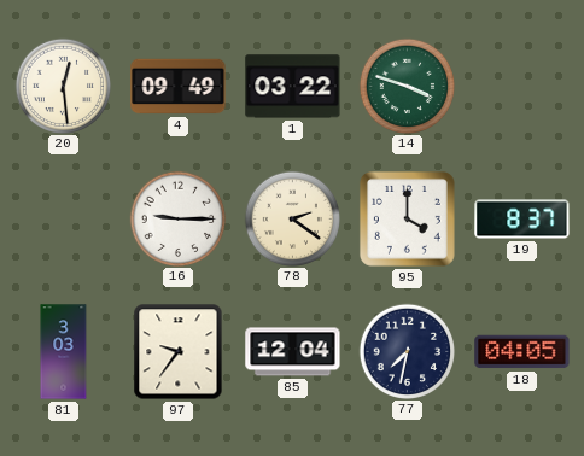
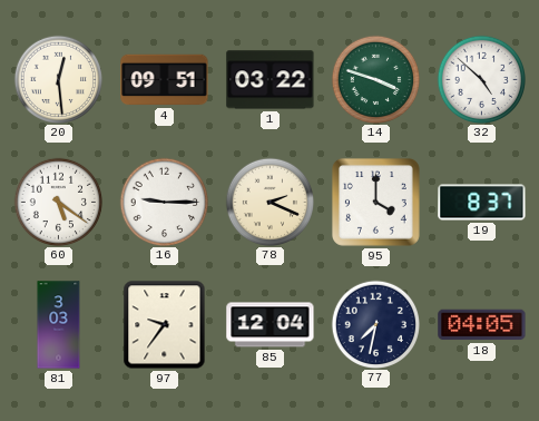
4: 09:49 -> 09:51 (165, 80)
32: none -> 4:52 (481, 79)
60: none -> 5:21 (58, 202)
78: 2:21 -> 2:19 (269, 202)
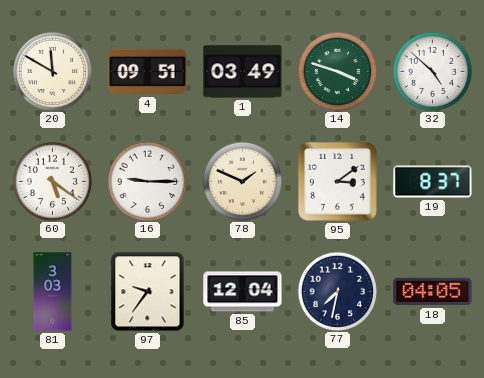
20: 12:29 -> 11:50 (52, 71)
1: 03:22 -> 03:49 (243, 72)
78: 2:19 -> 1:49 (242, 181)
95: 4:00 -> 3:09 (337, 181)
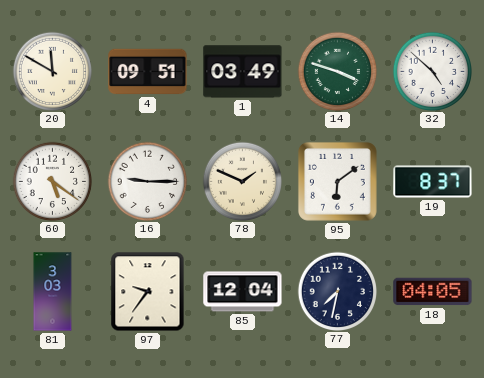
95: 3:09 -> 6:09 (337, 181)
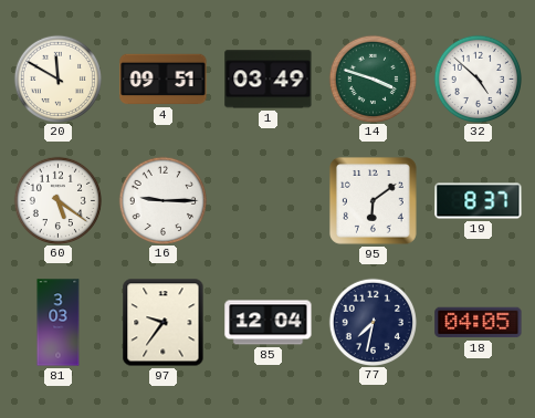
78: 1:49 -> none (242, 181)
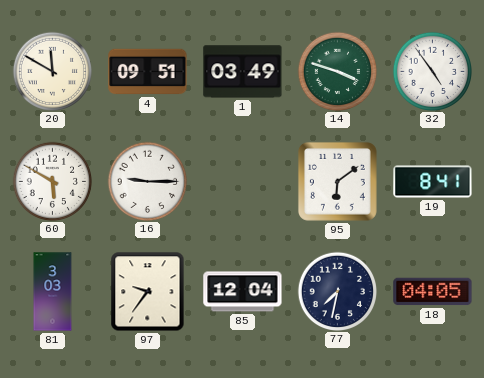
32: 4:52 -> 4:54 (432, 71)
60: 5:21 -> 5:50 (52, 181)
19: 8:37 -> 8:41 (433, 182)
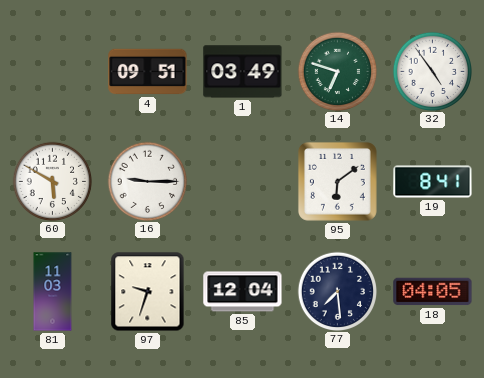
20: 11:50 -> none (52, 71)
14: 3:48 -> 6:48 (337, 71)
81: 3:03 -> 11:03 (53, 292)
97: 9:36 -> 9:33 (148, 292)
77: 7:32 -> 7:29 (337, 291)
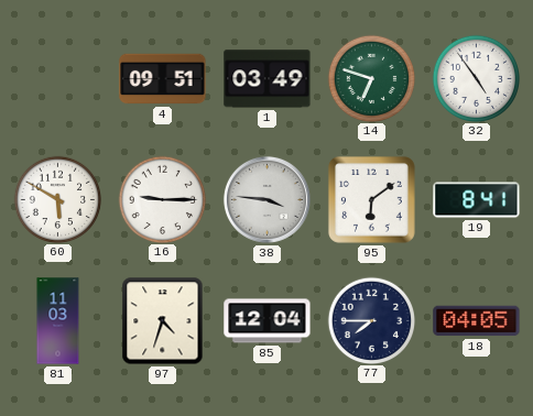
38: none -> 3:46 (266, 199)
97: 9:33 -> 4:33 (163, 321)
77: 7:29 -> 7:45 (371, 320)
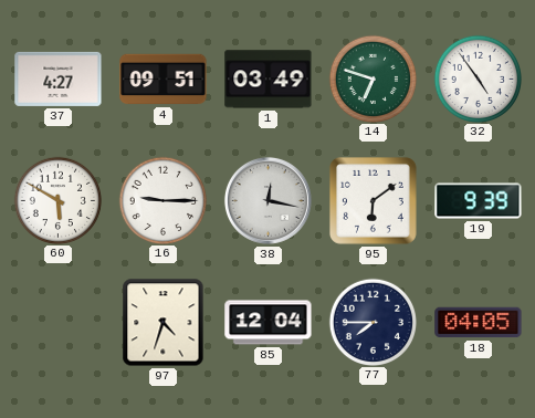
37: none -> 4:27 (59, 79)
38: 3:46 -> 12:17 (267, 200)
19: 8:41 -> 9:39 (479, 201)
81: 11:03 -> none (58, 321)
